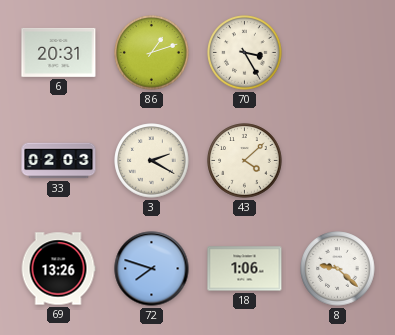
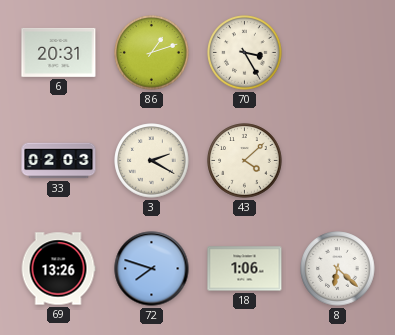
8: 9:22 -> 6:22 (338, 269)
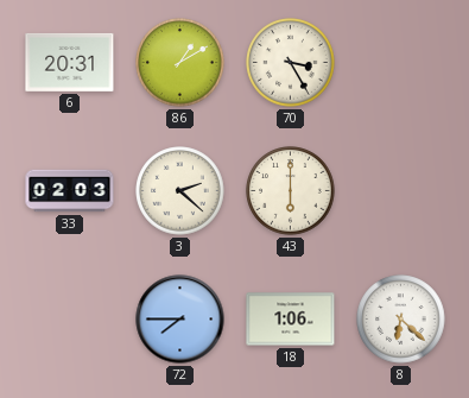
86: 1:12 -> 1:10 (180, 63)
3: 2:20 -> 2:22 (180, 191)
43: 4:08 -> 6:00 (291, 191)
69: 13:26 -> none (58, 269)
72: 7:48 -> 7:45 (180, 320)
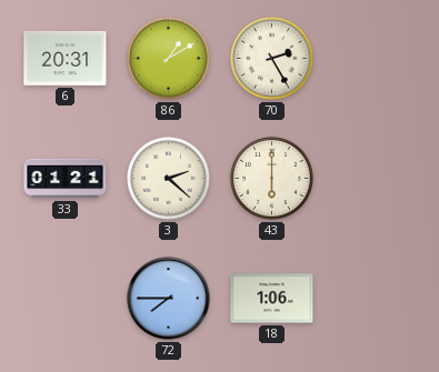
70: 3:25 -> 2:25 (272, 59)
33: 02:03 -> 01:21 (66, 179)
8: 6:22 -> none (401, 320)
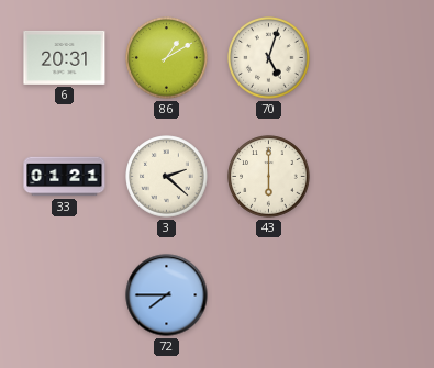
70: 2:25 -> 5:03 (269, 58)
18: 1:06 -> none (272, 299)
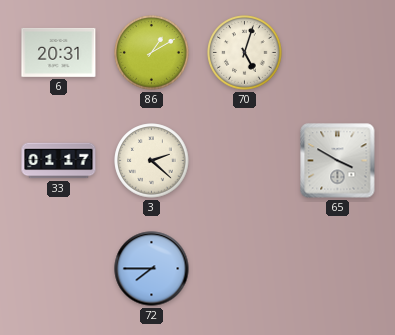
33: 01:21 -> 01:17 (59, 161)
43: 6:00 -> none (269, 177)
65: none -> 3:50 (338, 161)
